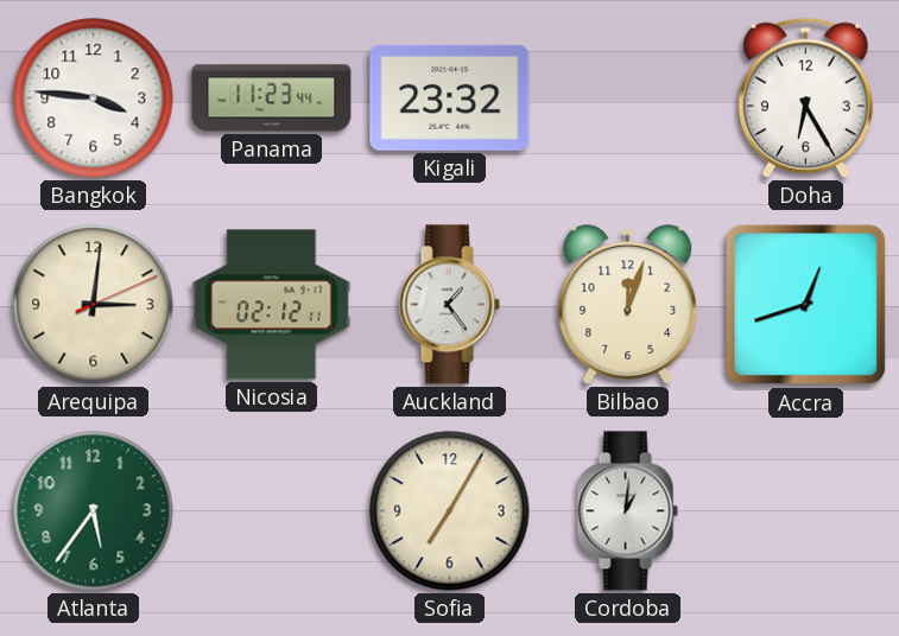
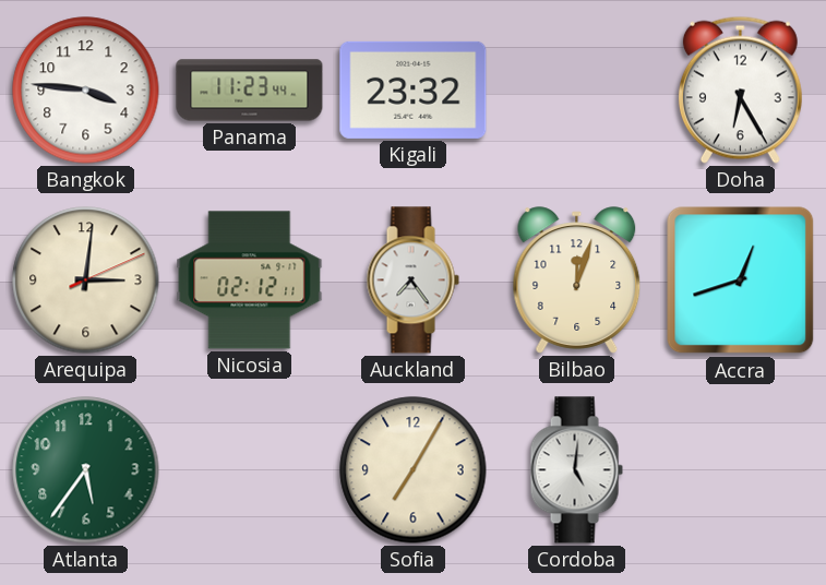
Auckland: 1:24 -> 7:24 (412, 280)
Cordoba: 1:01 -> 5:01 (576, 470)
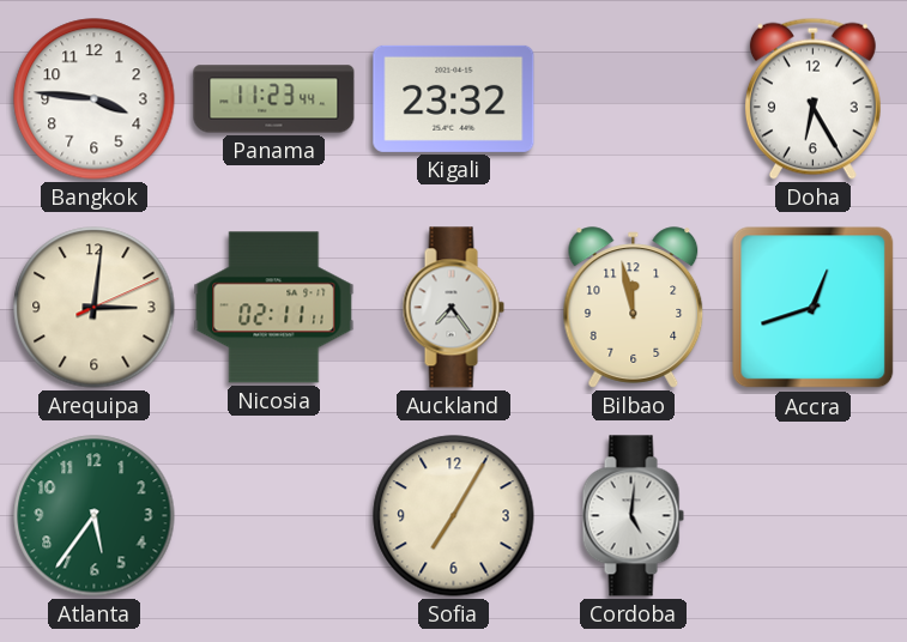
Nicosia: 02:12 -> 02:11 (274, 308)
Bilbao: 12:03 -> 11:58 (634, 308)
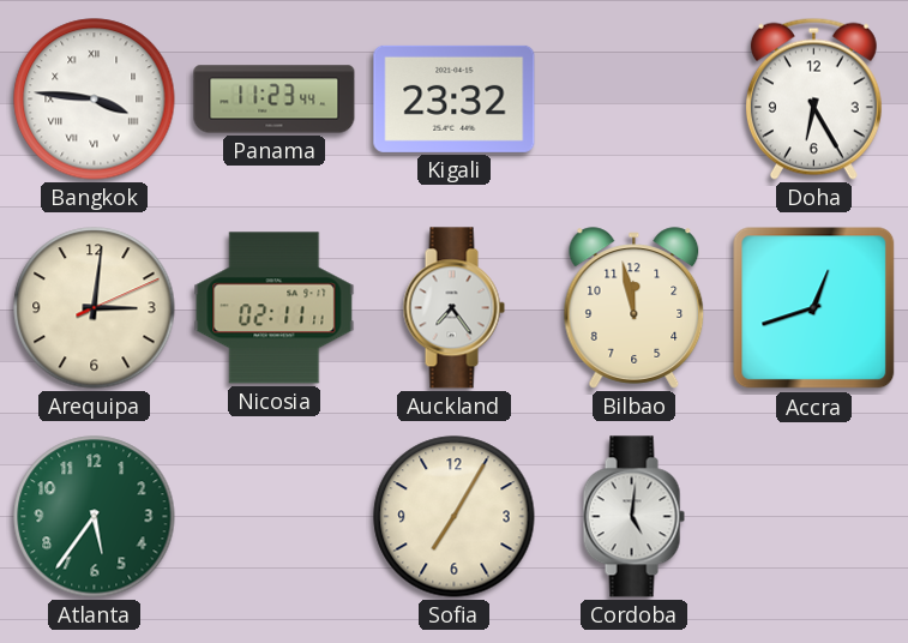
Bangkok numerals: Arabic -> Roman (95, 100)
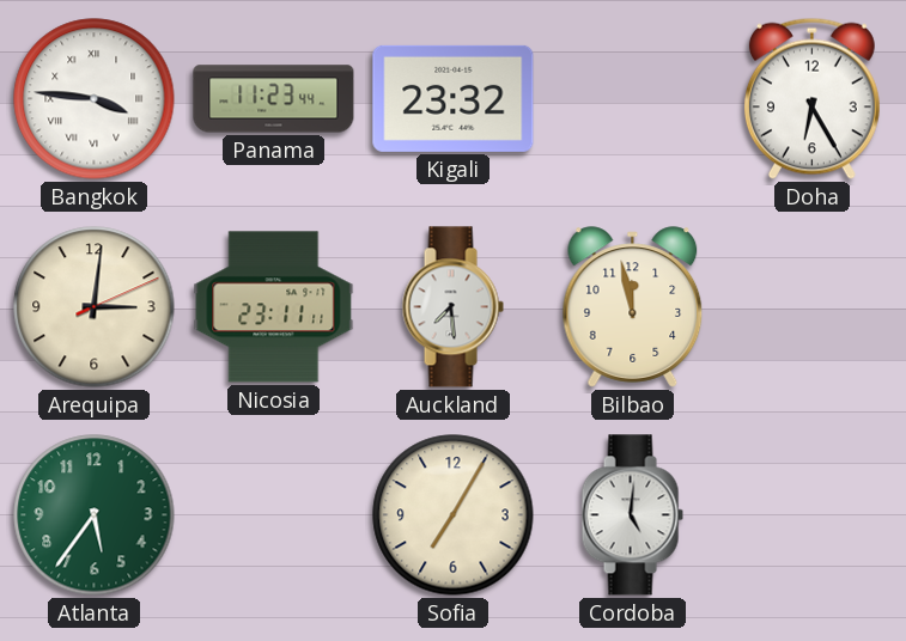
Nicosia: 02:11 -> 23:11 (274, 307)
Auckland: 7:24 -> 7:29 (452, 307)
Accra: 12:42 -> none (814, 308)
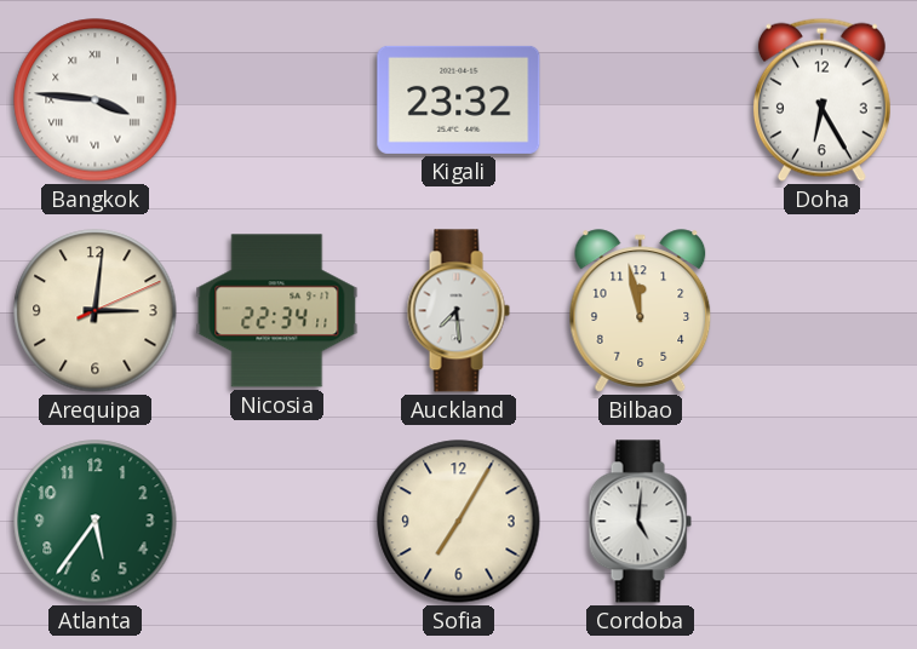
Panama: 11:23 -> none (274, 99)
Nicosia: 23:11 -> 22:34 (277, 311)
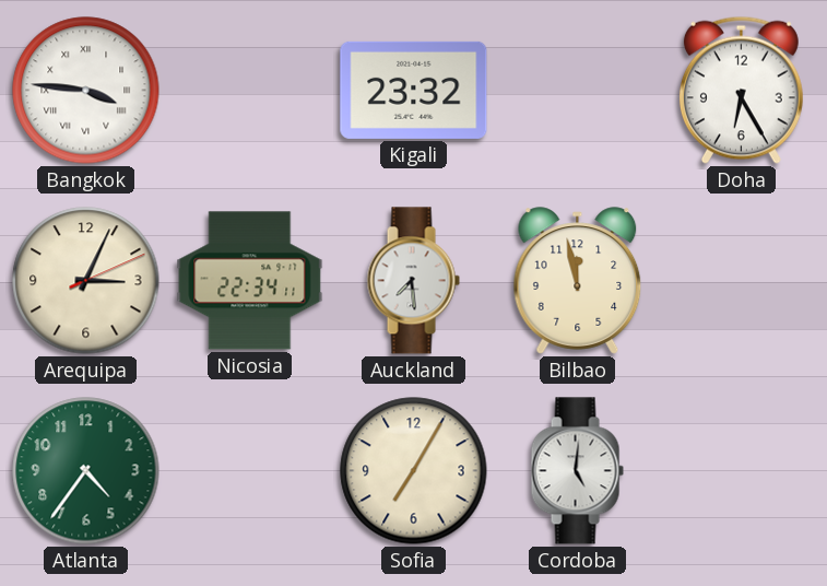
Arequipa: 3:01 -> 3:04 (86, 281)
Atlanta: 5:36 -> 4:36 (86, 471)
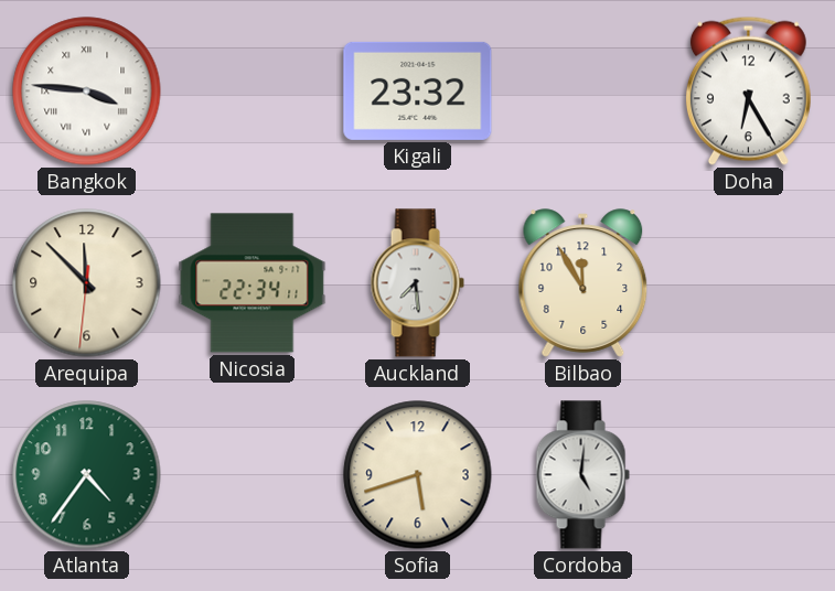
Arequipa: 3:04 -> 11:52 (87, 283)
Bilbao: 11:58 -> 11:55 (584, 283)
Sofia: 7:05 -> 5:42 (418, 475)
